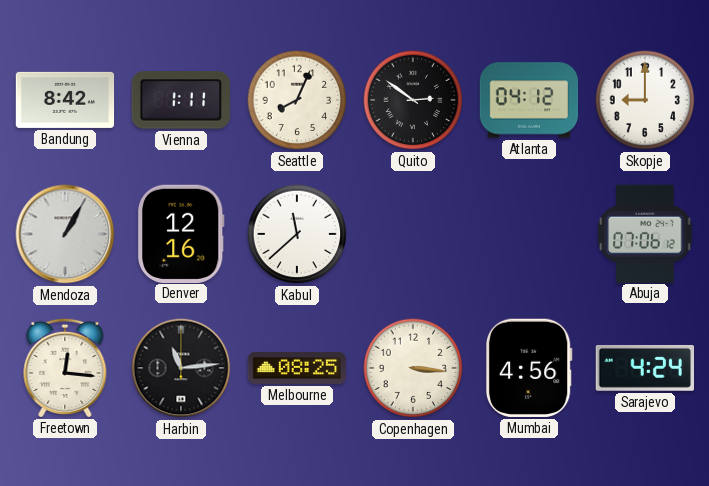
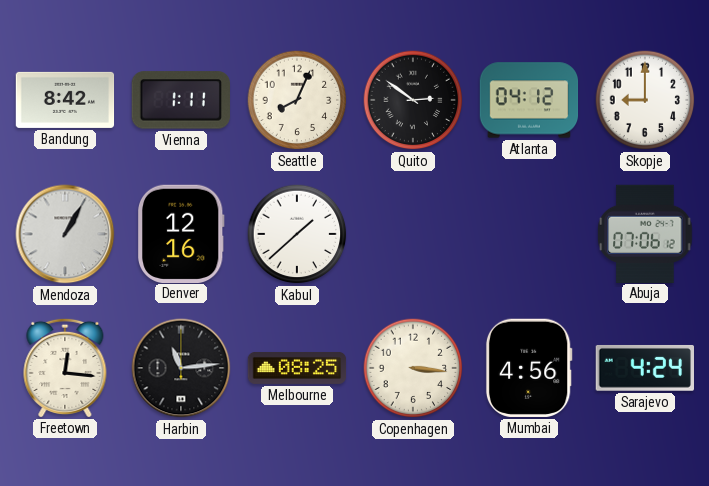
Kabul: 11:38 -> 1:38 (297, 234)
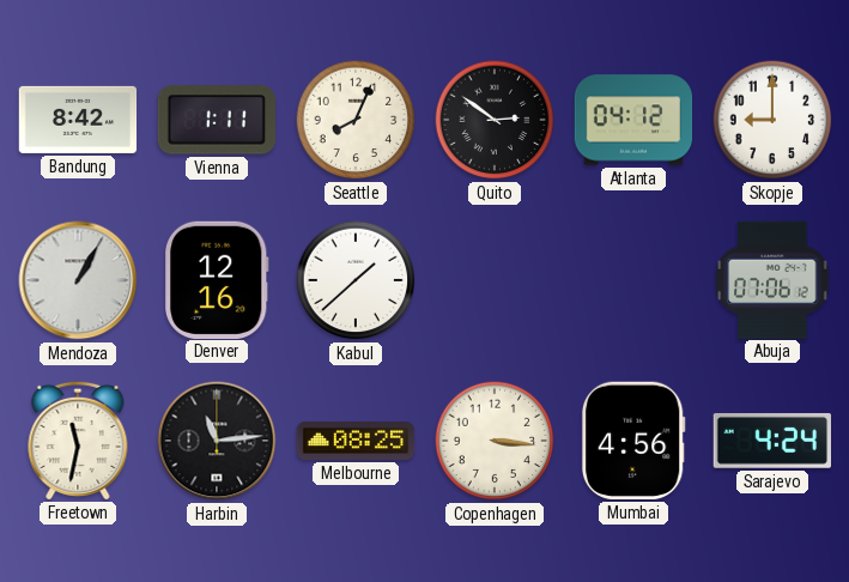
Freetown: 12:16 -> 11:32 (78, 439)
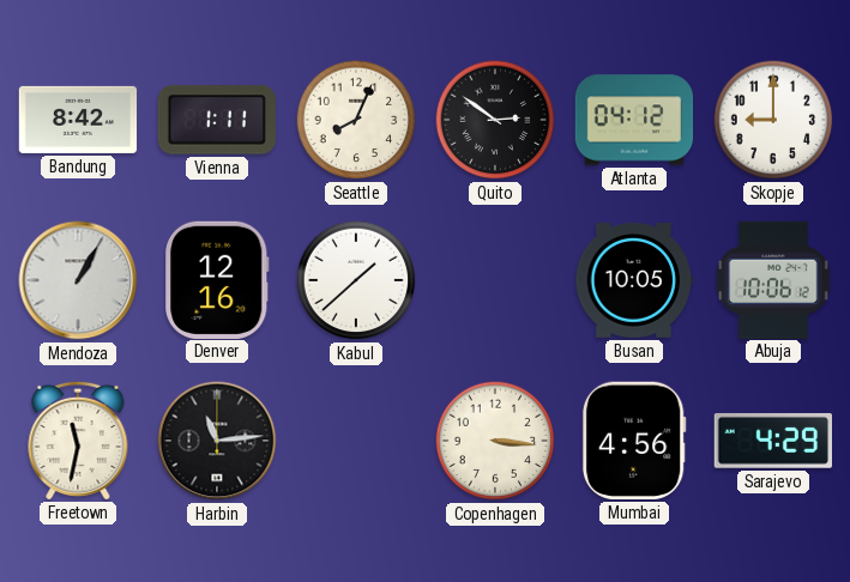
Busan: none -> 10:05 (633, 280)
Abuja: 07:06 -> 10:06 (773, 279)
Melbourne: 08:25 -> none (356, 441)
Sarajevo: 4:24 -> 4:29 (772, 441)
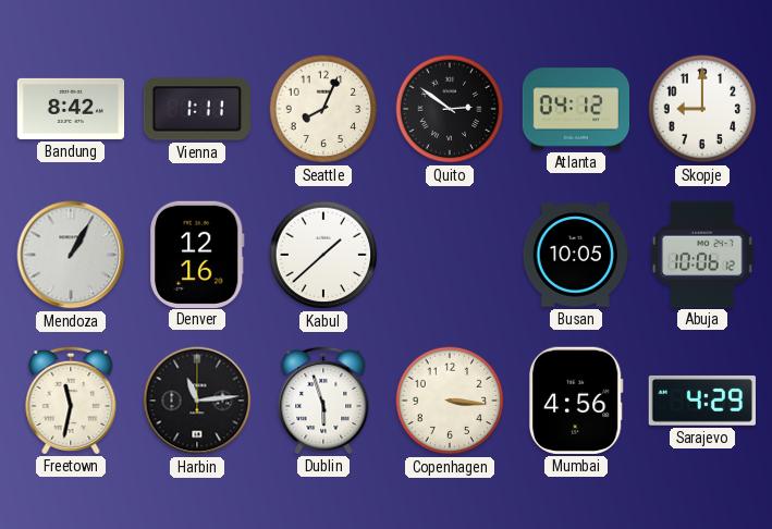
Dublin: none -> 5:57 (323, 399)
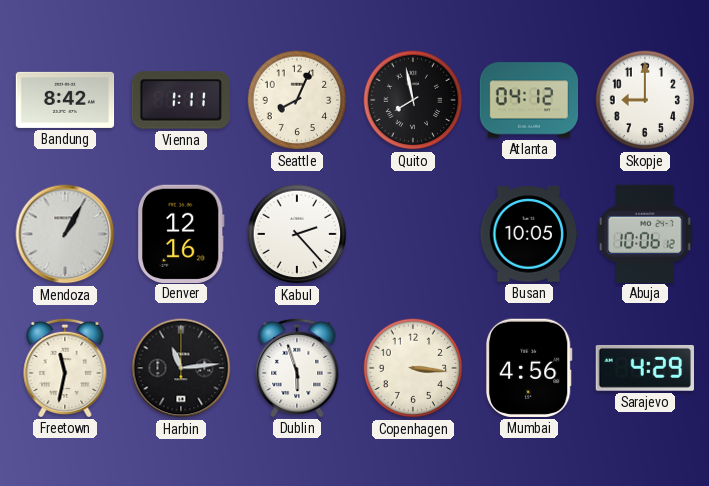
Quito: 2:51 -> 7:58 (413, 100)
Kabul: 1:38 -> 2:23 (297, 234)
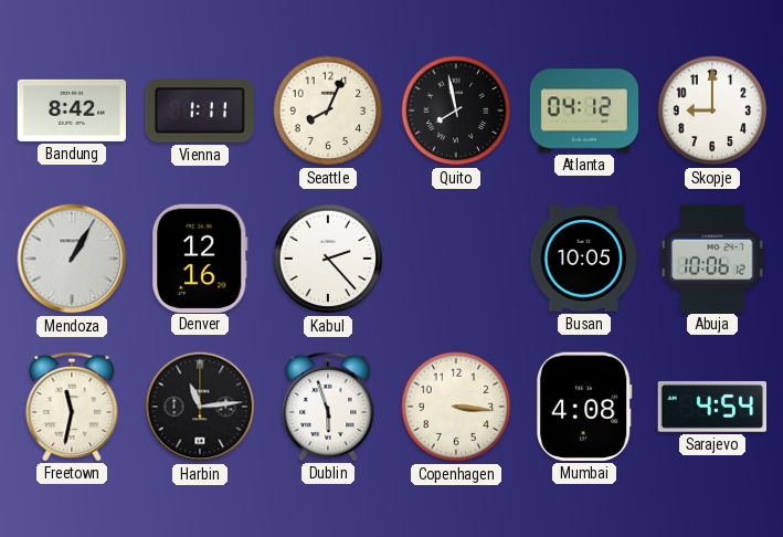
Mumbai: 4:56 -> 4:08 (584, 407)
Sarajevo: 4:29 -> 4:54 (711, 407)
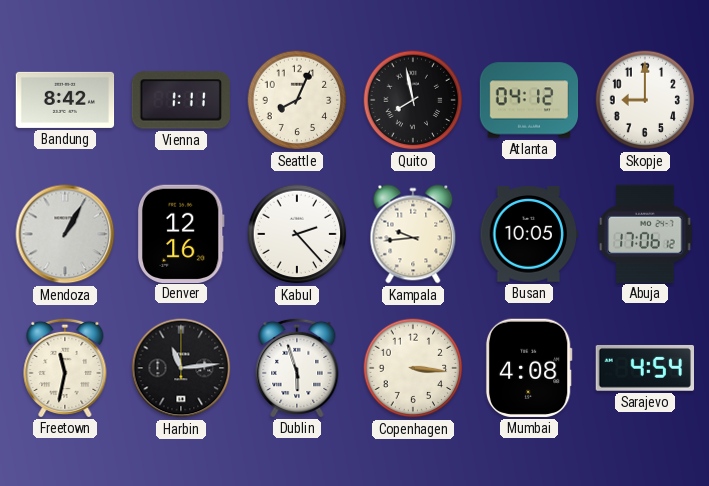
Kampala: none -> 9:44 (413, 234)
Abuja: 10:06 -> 17:06 (645, 233)
